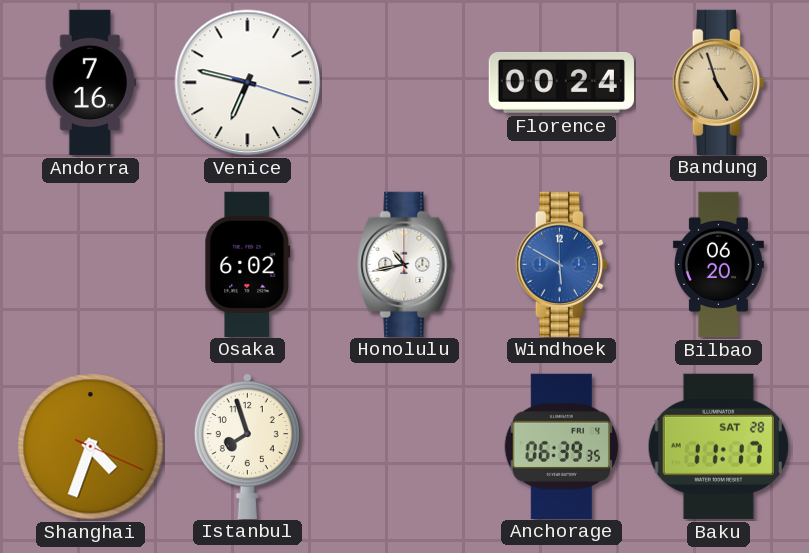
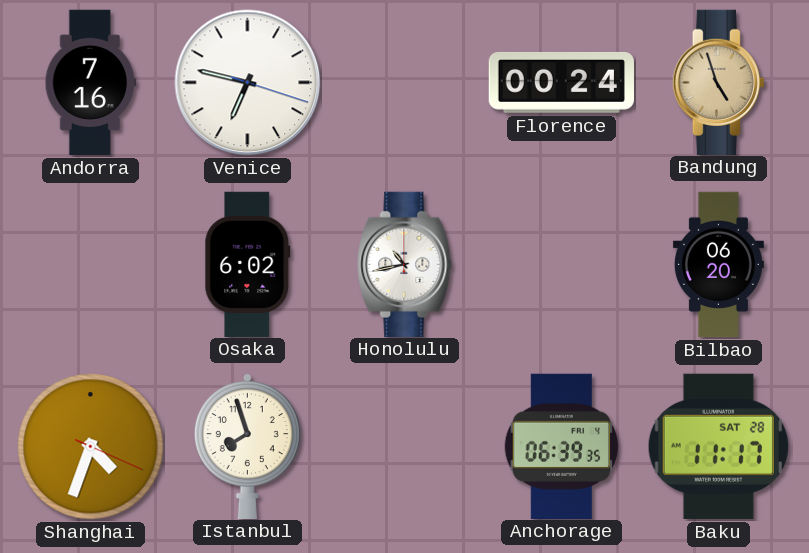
Windhoek: 5:50 -> none (561, 264)
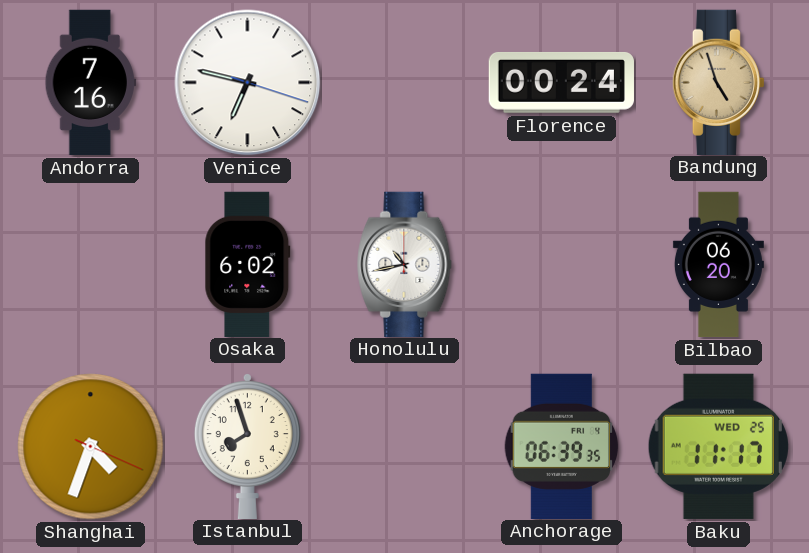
Baku date: SAT 28 -> WED 25 (718, 446)
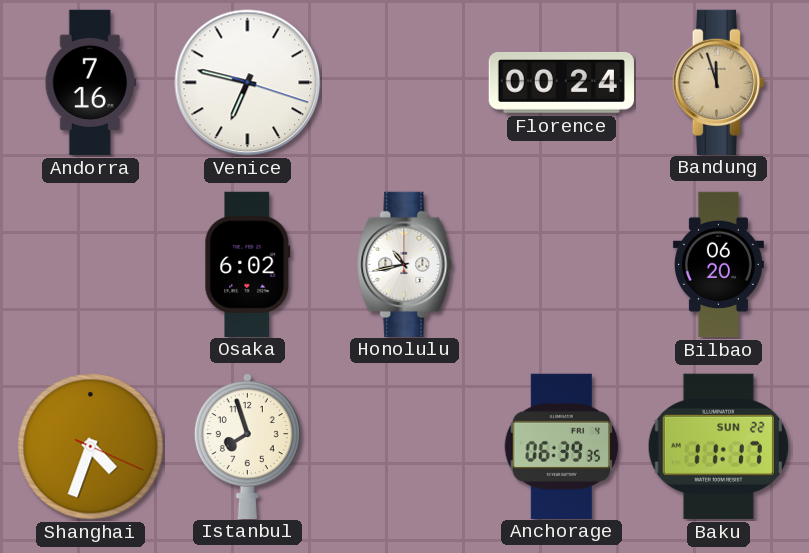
Bandung: 4:57 -> 11:57 (718, 82)
Baku date: WED 25 -> SUN 22 (718, 446)
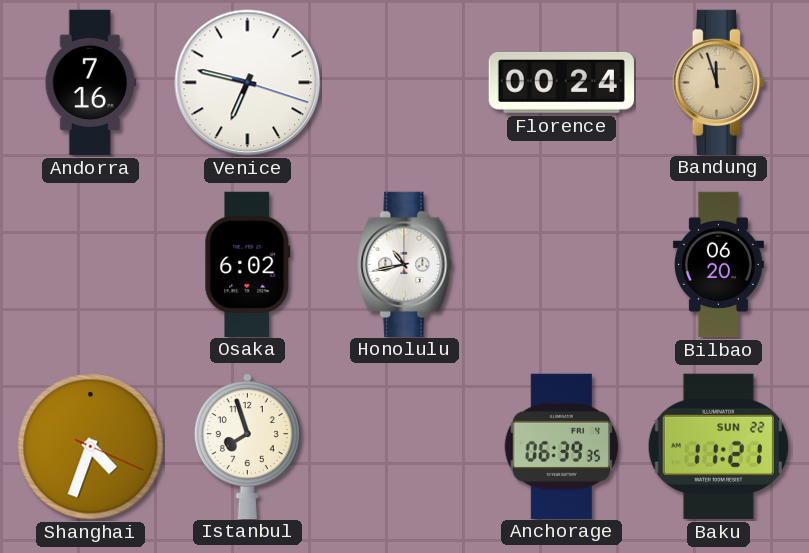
Baku: 11:17 -> 11:21 (718, 446)
